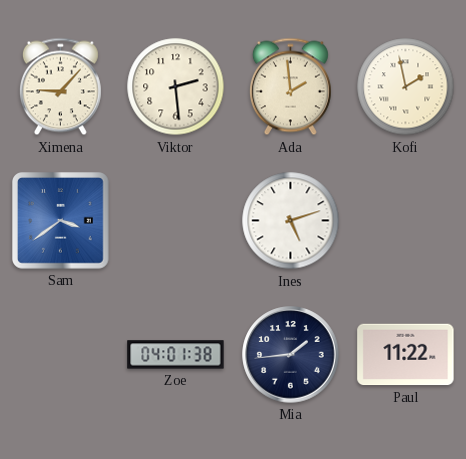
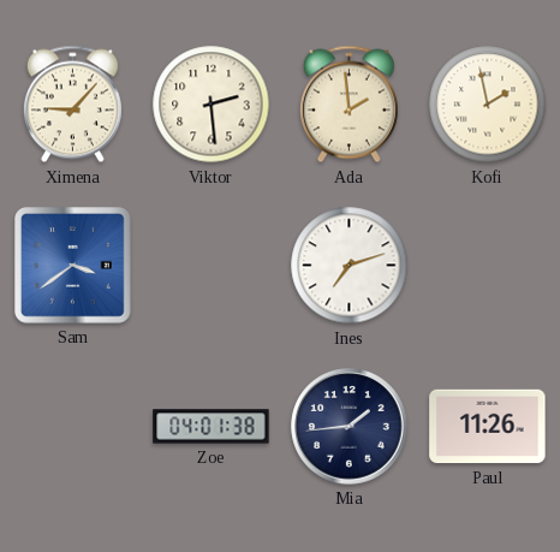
Ines: 5:12 -> 7:12 (350, 266)
Paul: 11:22 -> 11:26 (488, 427)
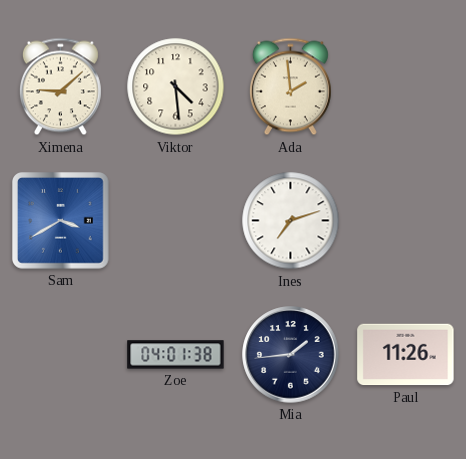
Ximena: 9:07 -> 9:08 (60, 87)
Viktor: 2:29 -> 4:29 (176, 87)
Kofi: 1:58 -> none (488, 105)
Sam: 3:39 -> 3:40 (61, 221)
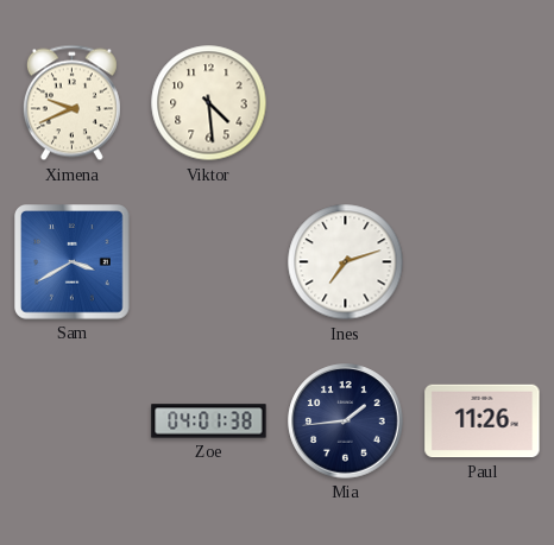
Ximena: 9:08 -> 9:41 (71, 103)
Ada: 1:59 -> none (290, 87)
